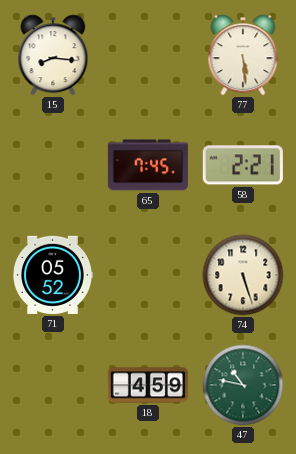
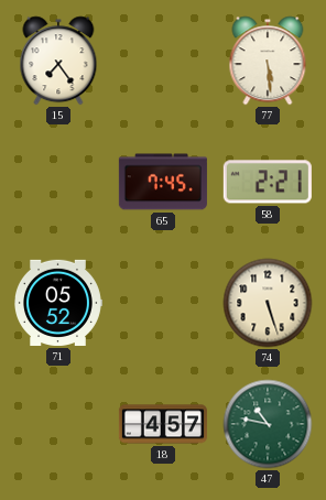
15: 8:16 -> 7:24 (58, 61)
18: 4:59 -> 4:57 (163, 424)
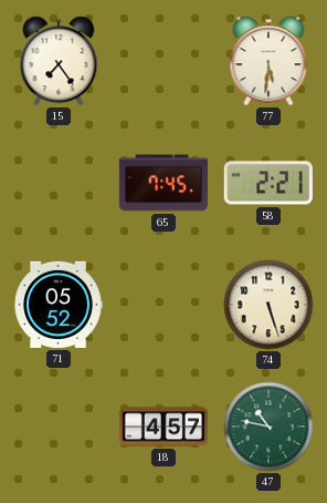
77: 5:29 -> 5:31 (268, 61)
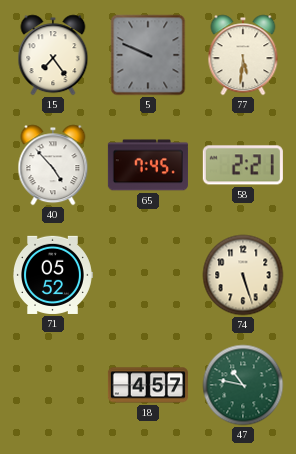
5: none -> 9:49 (148, 55)
40: none -> 4:53 (53, 165)
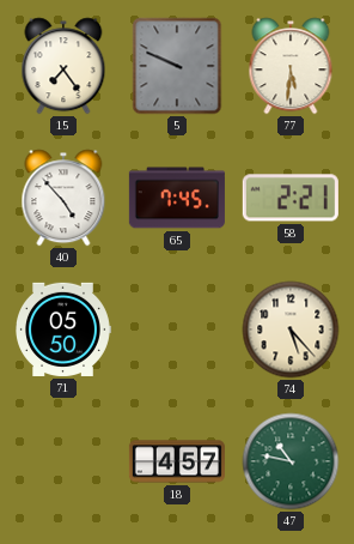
71: 05:52 -> 05:50 (63, 330)
74: 5:27 -> 5:23 (291, 330)
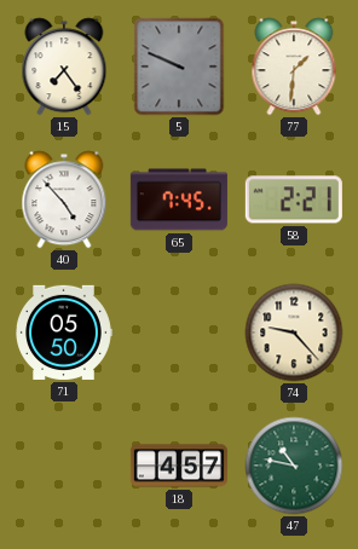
77: 5:31 -> 1:31 (294, 67)
74: 5:23 -> 9:23 (294, 333)
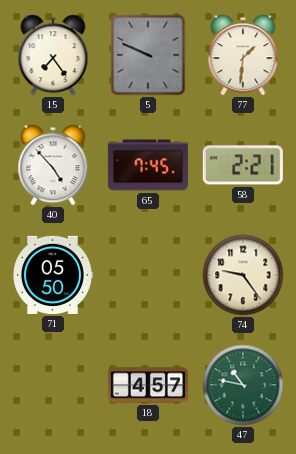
74: 9:23 -> 9:24 (243, 275)
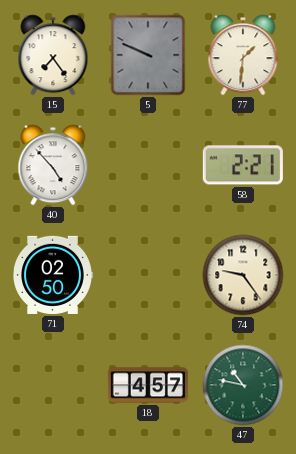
65: 7:45 -> none (148, 165)
71: 05:50 -> 02:50 (53, 275)
